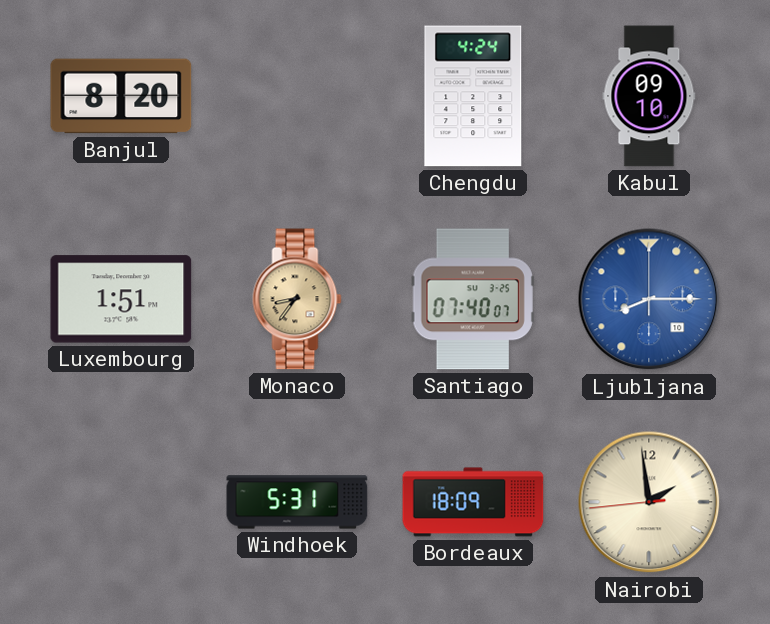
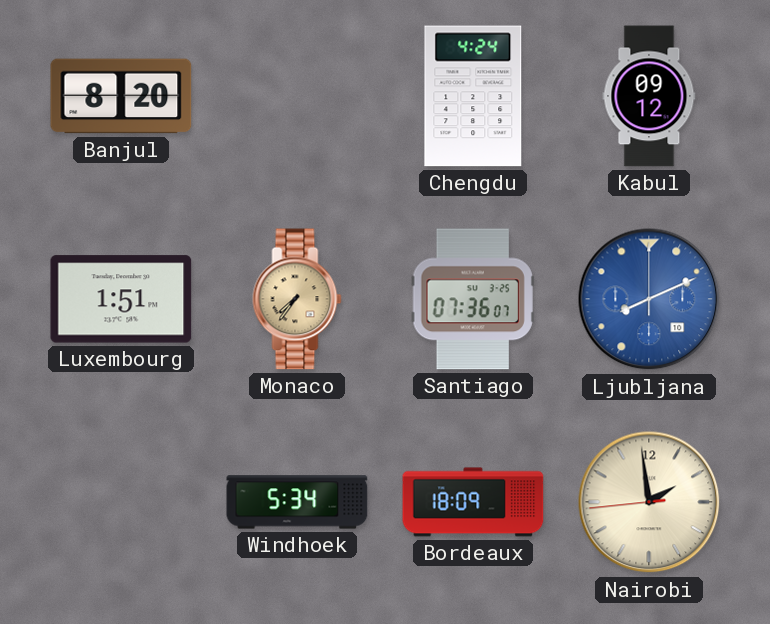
Kabul: 09:10 -> 09:12 (649, 96)
Monaco: 8:36 -> 7:36 (297, 299)
Santiago: 07:40 -> 07:36 (473, 299)
Ljubljana: 8:15 -> 8:11 (649, 299)
Windhoek: 5:31 -> 5:34 (297, 502)
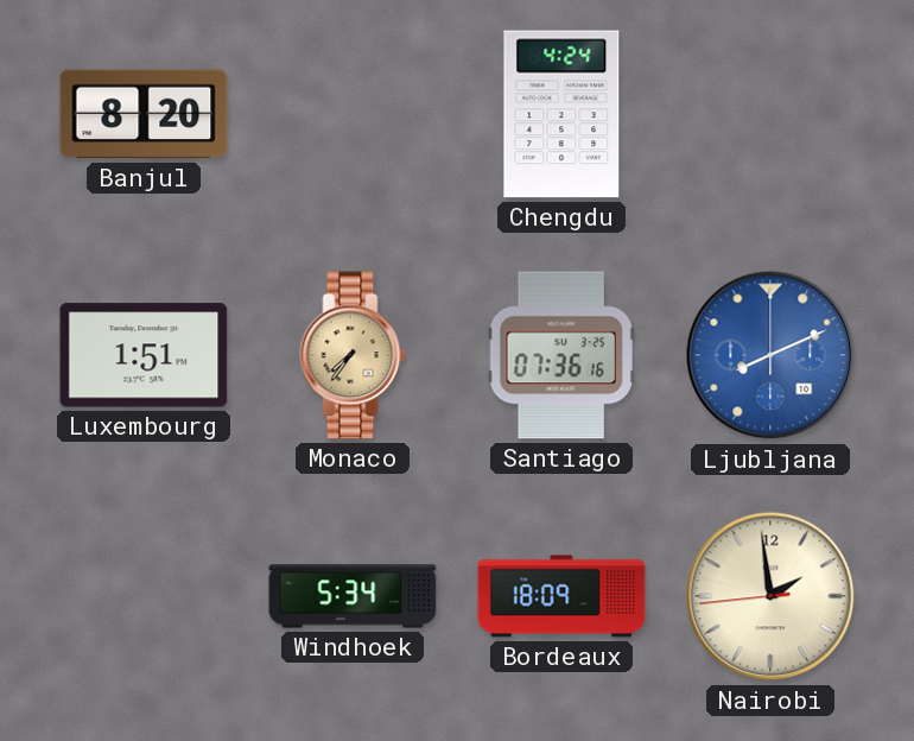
Kabul: 09:12 -> none (649, 96)
Santiago: 07:36:07 -> 07:36:16 (561, 355)
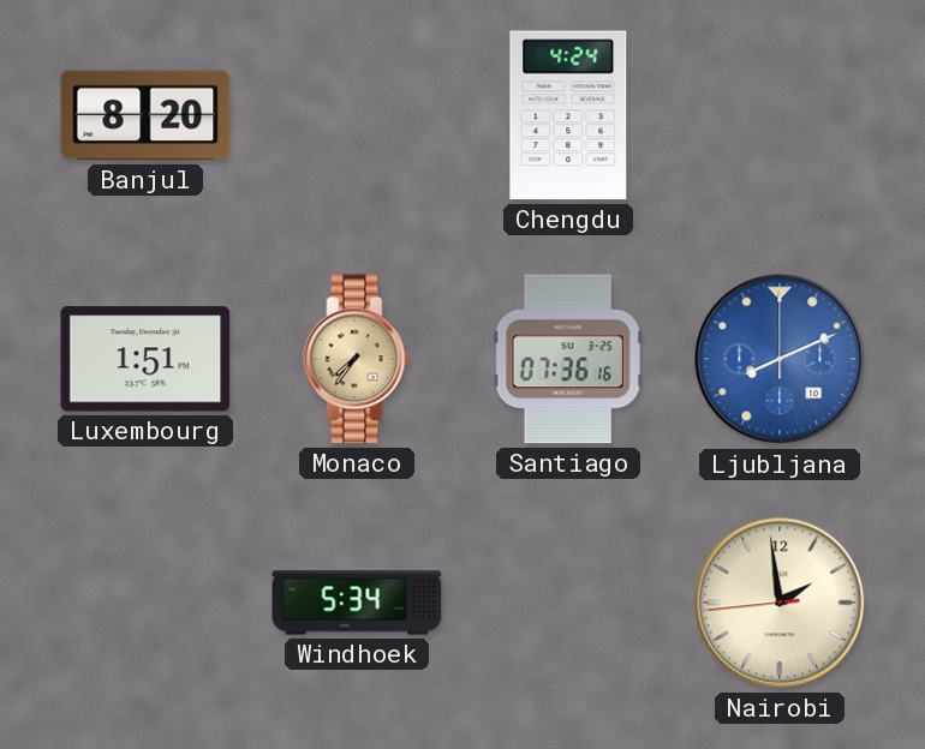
Bordeaux: 18:09 -> none (561, 596)
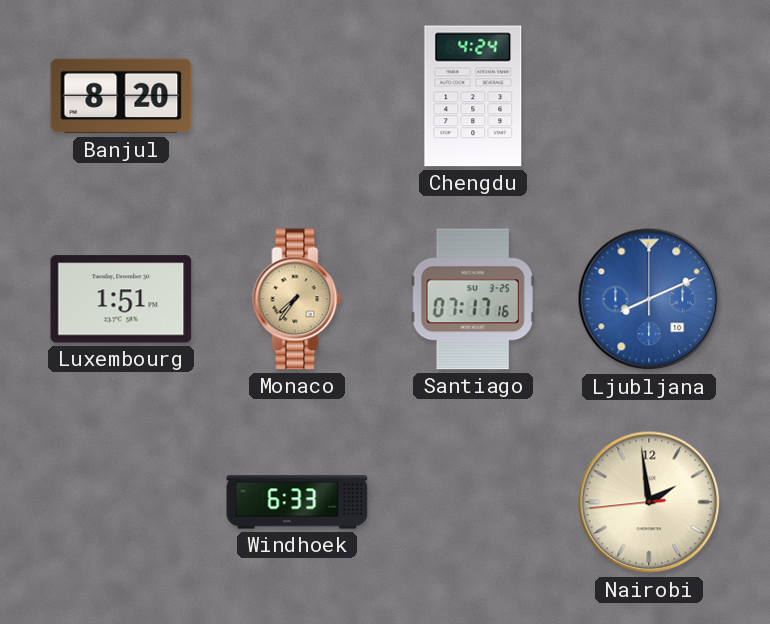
Santiago: 07:36 -> 07:17 (473, 299)
Windhoek: 5:34 -> 6:33 (297, 502)
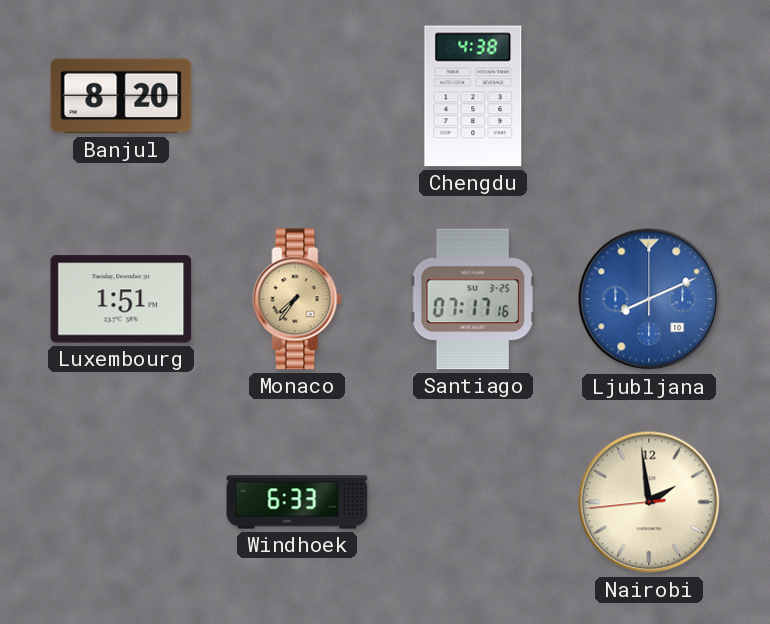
Chengdu: 4:24 -> 4:38 (473, 96)
